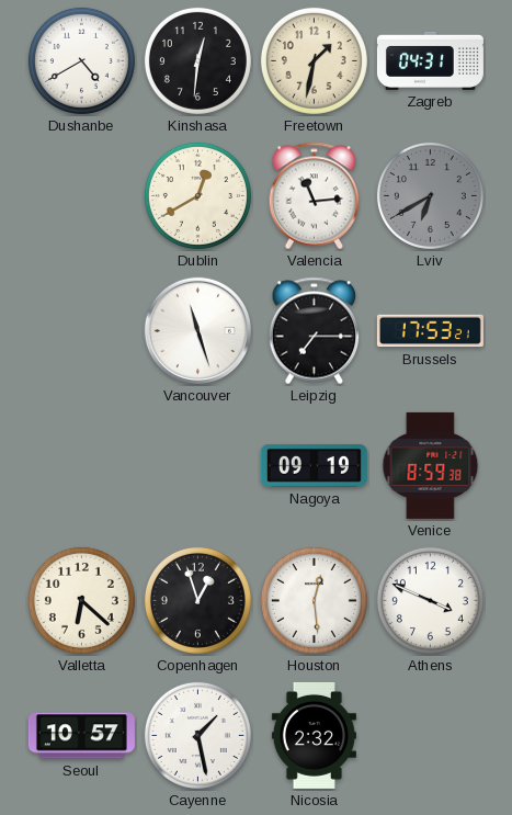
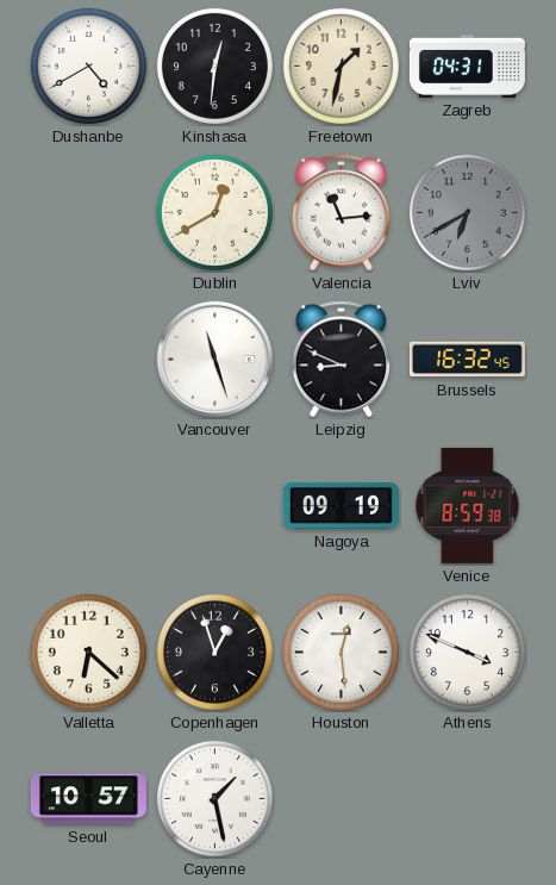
Leipzig: 7:15 -> 8:49 (342, 360)
Brussels: 17:53 -> 16:32 (467, 360)
Nicosia: 2:32 -> none (314, 735)
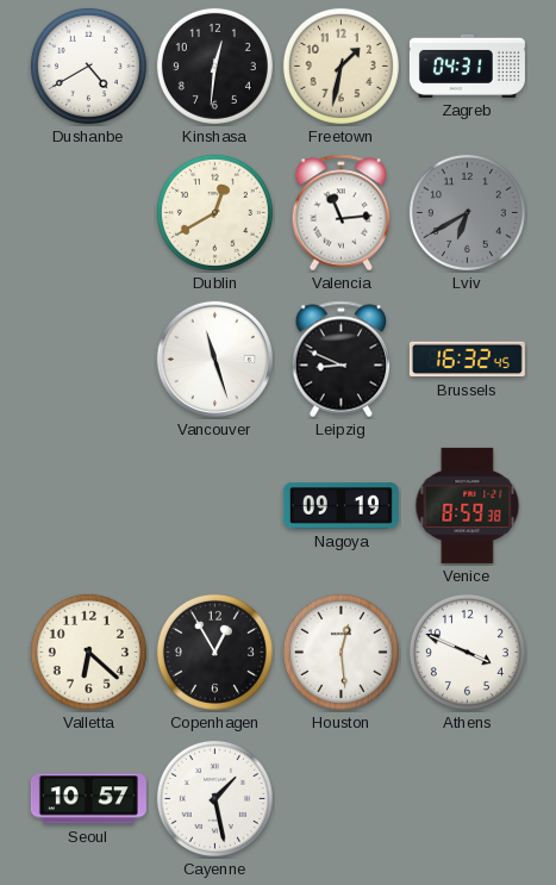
Copenhagen: 12:57 -> 12:55 (214, 652)
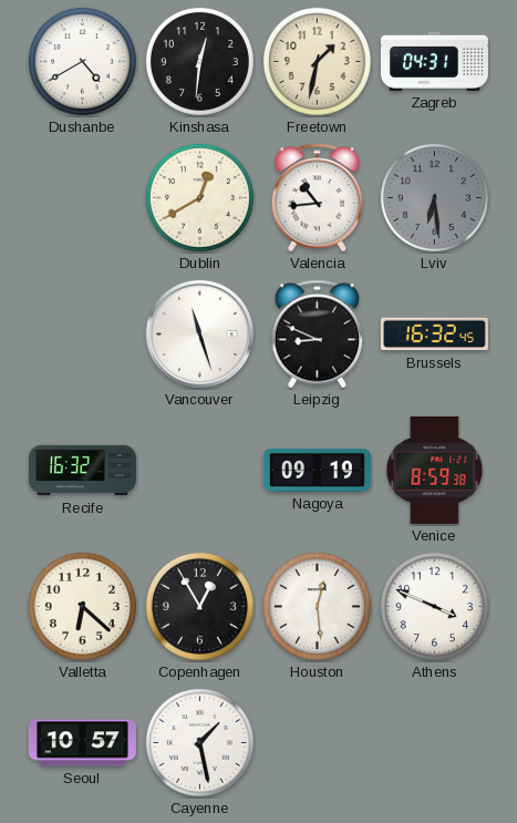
Valencia: 11:14 -> 10:44 (318, 198)
Lviv: 6:40 -> 6:29 (434, 197)
Recife: none -> 16:32 (82, 471)
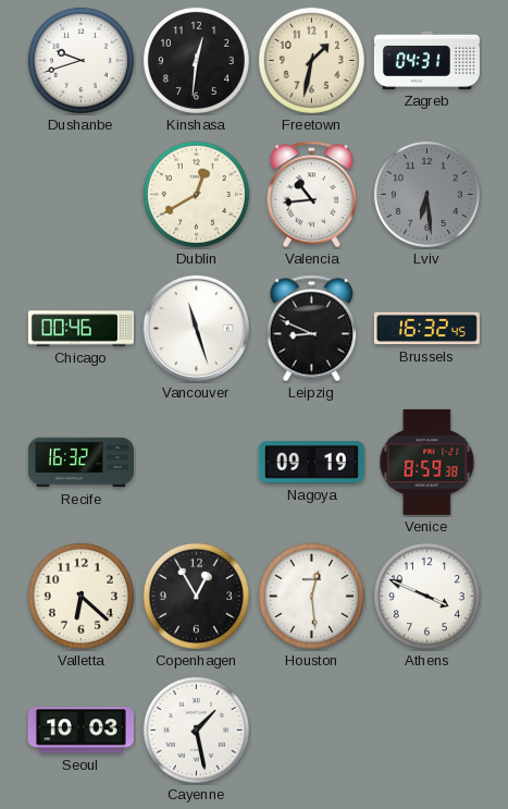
Dushanbe: 4:40 -> 9:42 (80, 60)
Chicago: none -> 00:46 (80, 329)
Seoul: 10:57 -> 10:03 (80, 731)
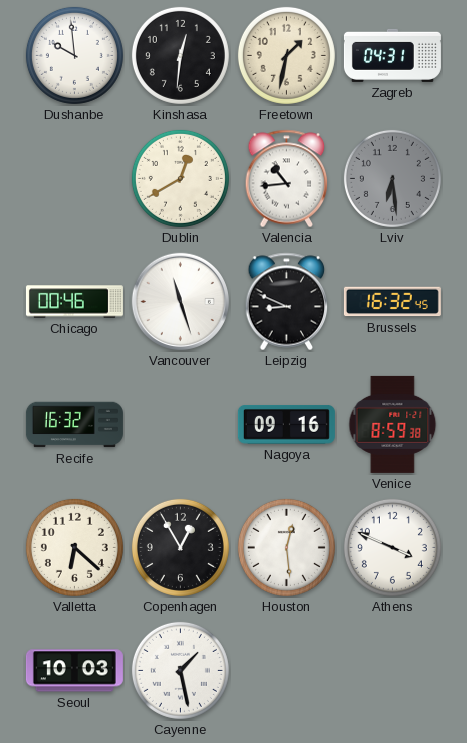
Dushanbe: 9:42 -> 9:59 (74, 55)
Nagoya: 09:19 -> 09:16 (286, 425)
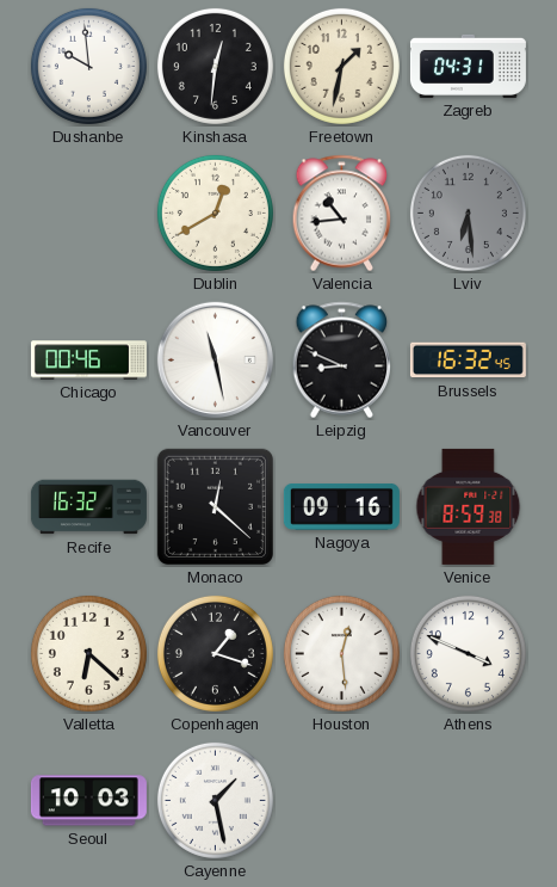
Vancouver: 11:27 -> 11:28 (215, 359)
Monaco: none -> 12:22 (215, 506)
Copenhagen: 12:55 -> 1:18 (215, 653)
